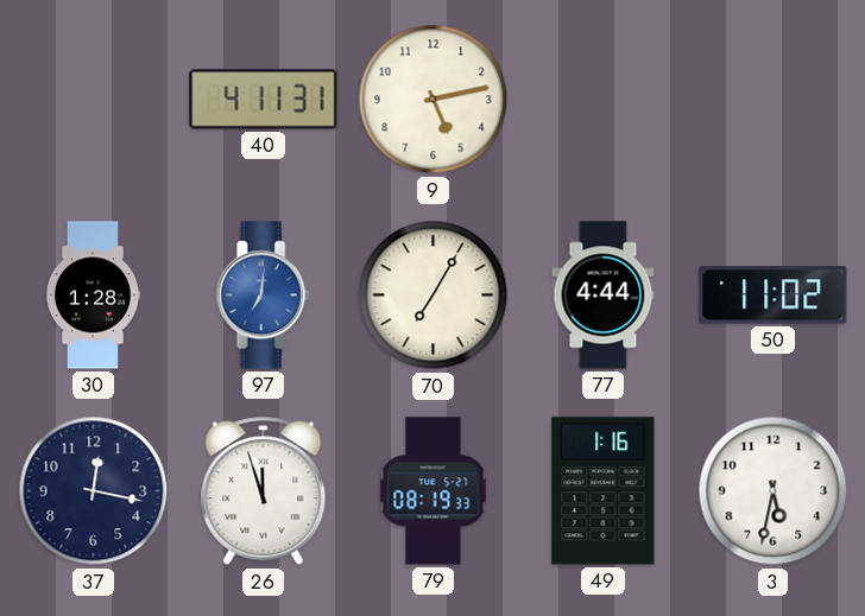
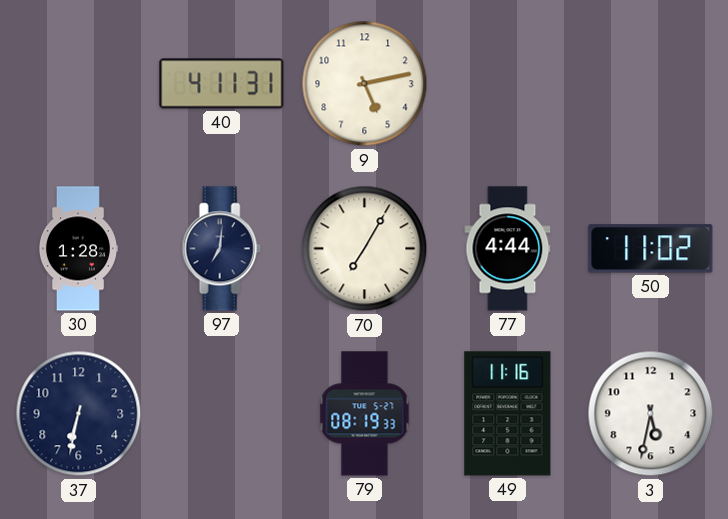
97 dial: blue -> navy (221, 249)
37: 12:17 -> 6:32 (79, 414)
26: 11:57 -> none (264, 491)
49: 1:16 -> 11:16 (508, 414)
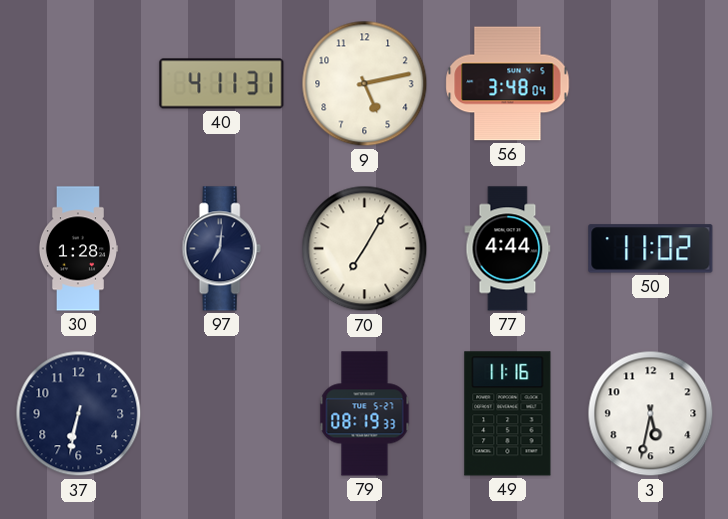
56: none -> 3:48 (508, 84)
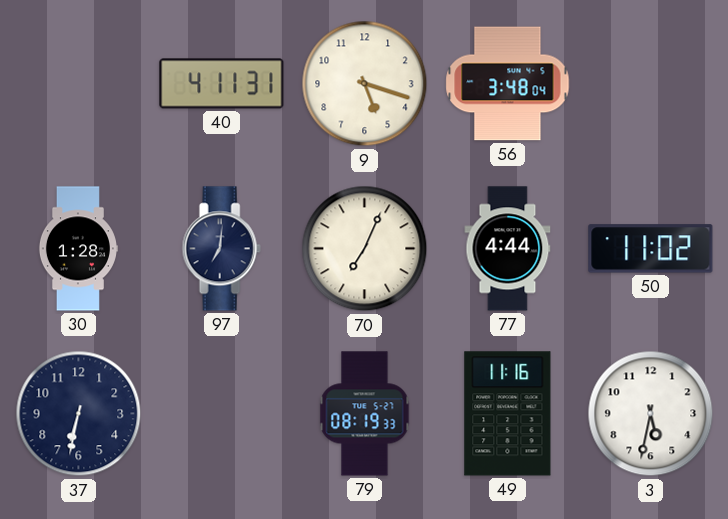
9: 5:13 -> 5:18 (365, 84)
70: 7:05 -> 7:04 (365, 249)
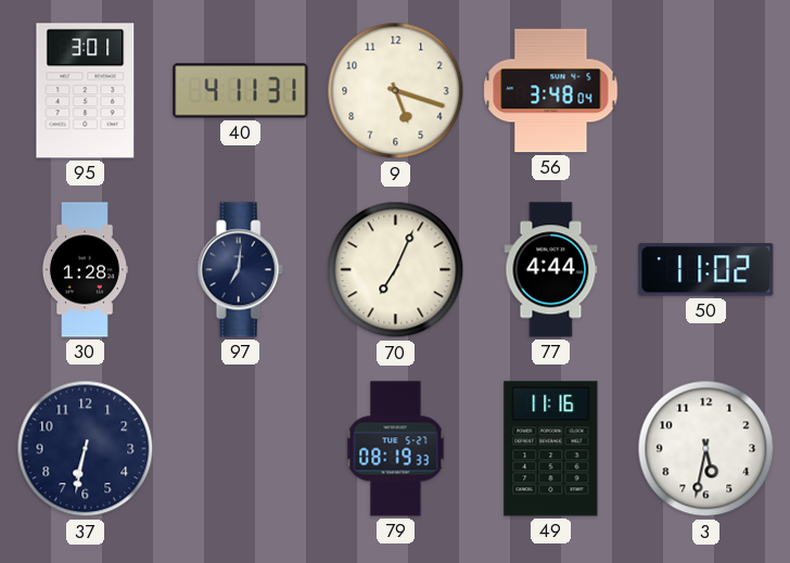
95: none -> 3:01 (86, 91)
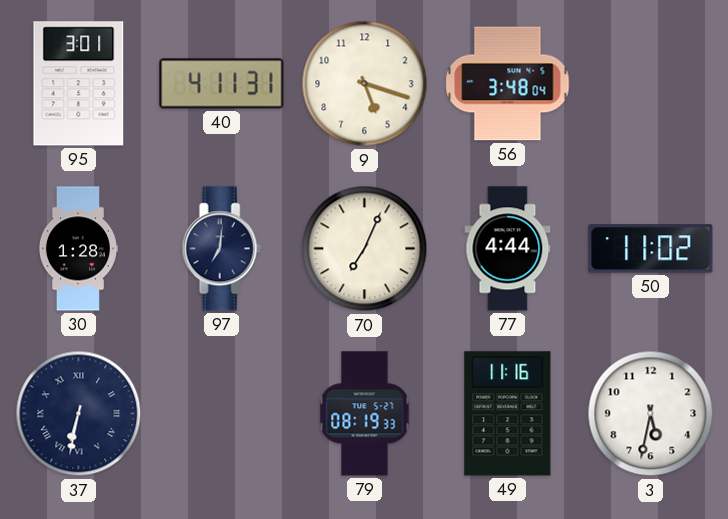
37 numerals: Arabic -> Roman (79, 414)
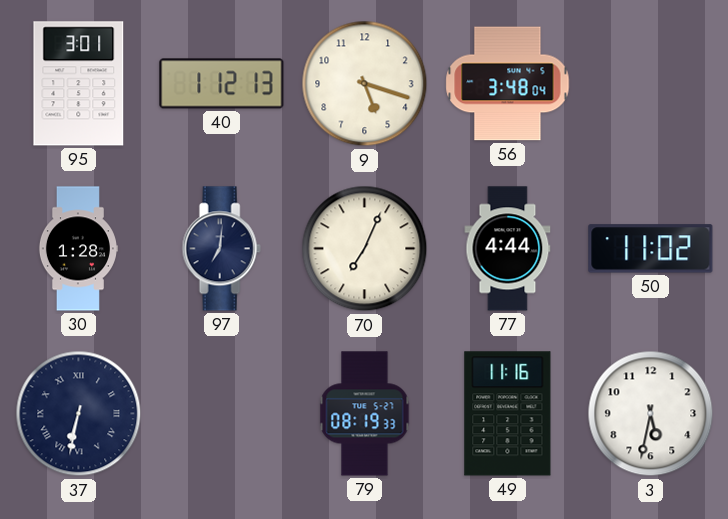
40: 4:11 -> 1:12 (222, 84)
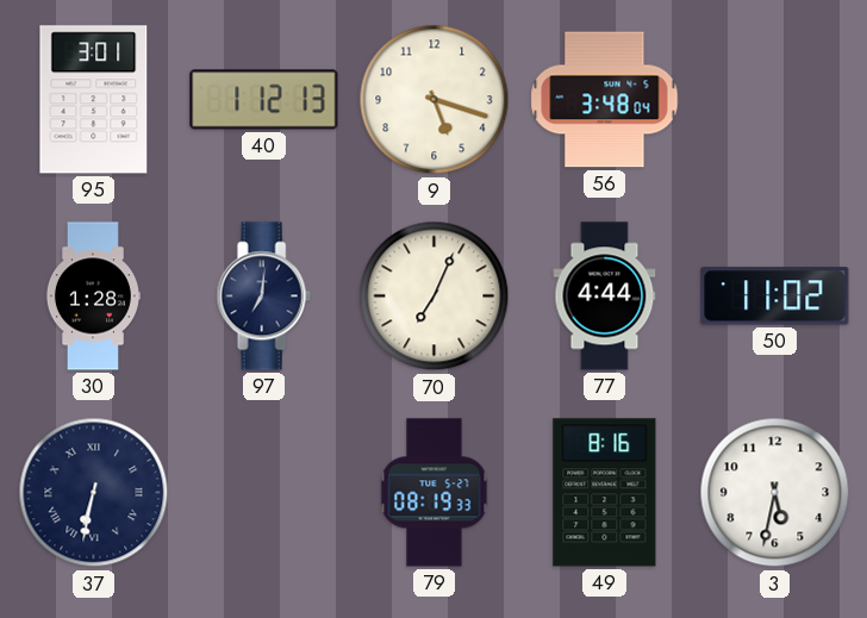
49: 11:16 -> 8:16 (605, 493)
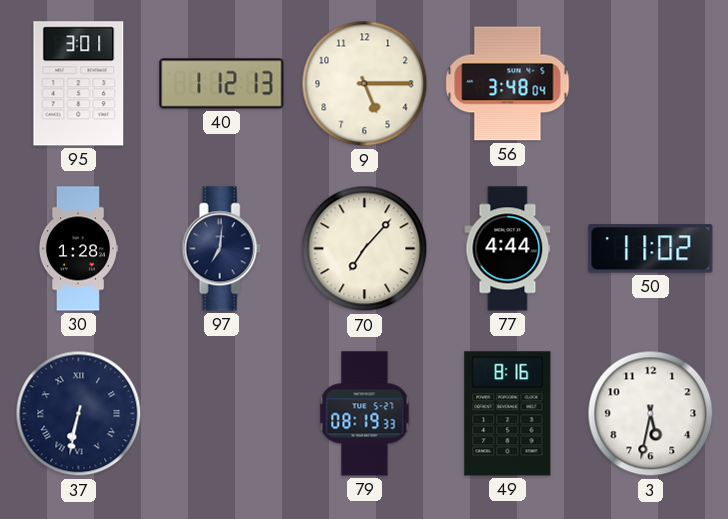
9: 5:18 -> 5:15 (365, 84)
70: 7:04 -> 7:07 (365, 249)
